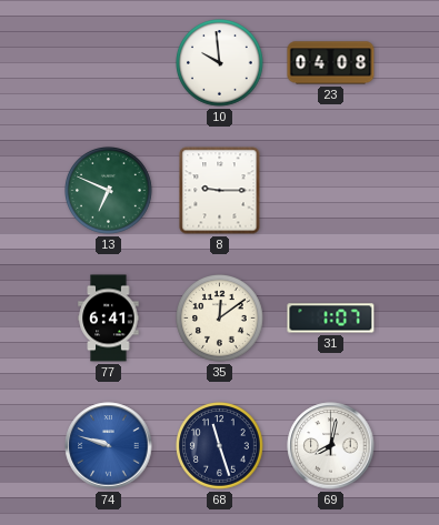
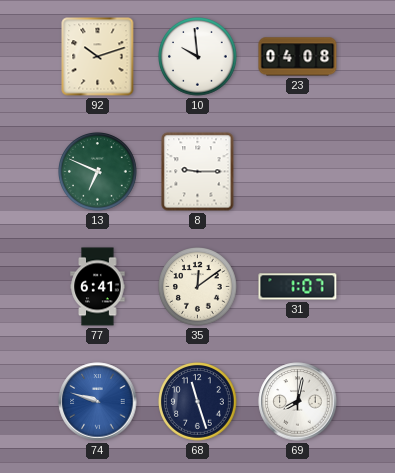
92: none -> 10:12 (98, 57)
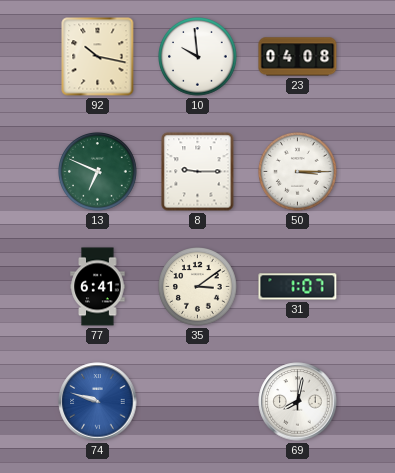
92: 10:12 -> 10:17 (98, 57)
50: none -> 3:15 (298, 172)
35: 12:09 -> 3:09 (198, 287)
68: 11:27 -> none (198, 402)
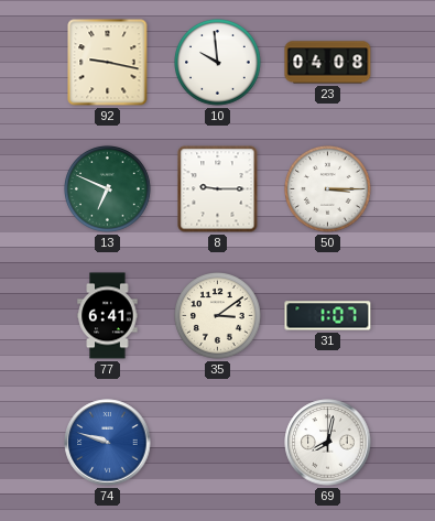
92: 10:17 -> 9:17 (108, 63)
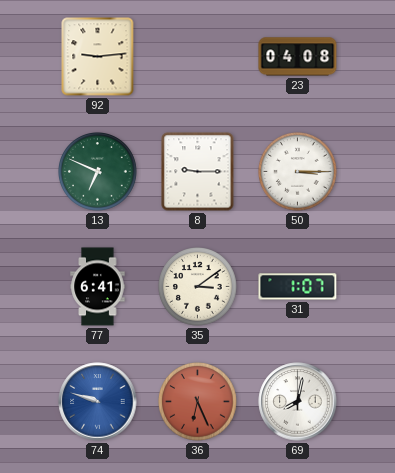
92: 9:17 -> 9:14 (98, 57)
10: 9:59 -> none (218, 63)
36: none -> 6:26 (198, 402)
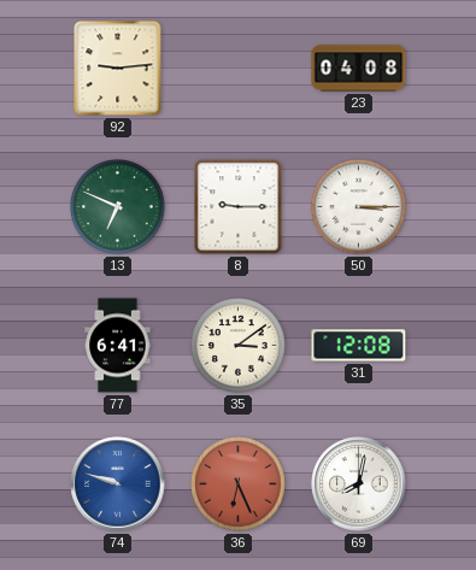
31: 1:07 -> 12:08 (359, 346)
